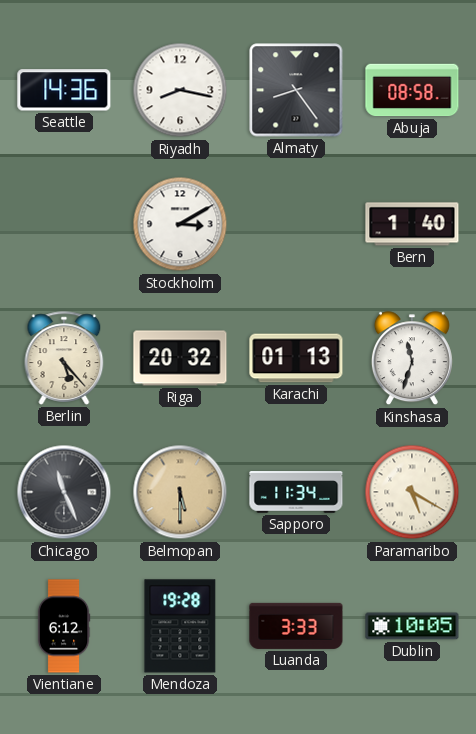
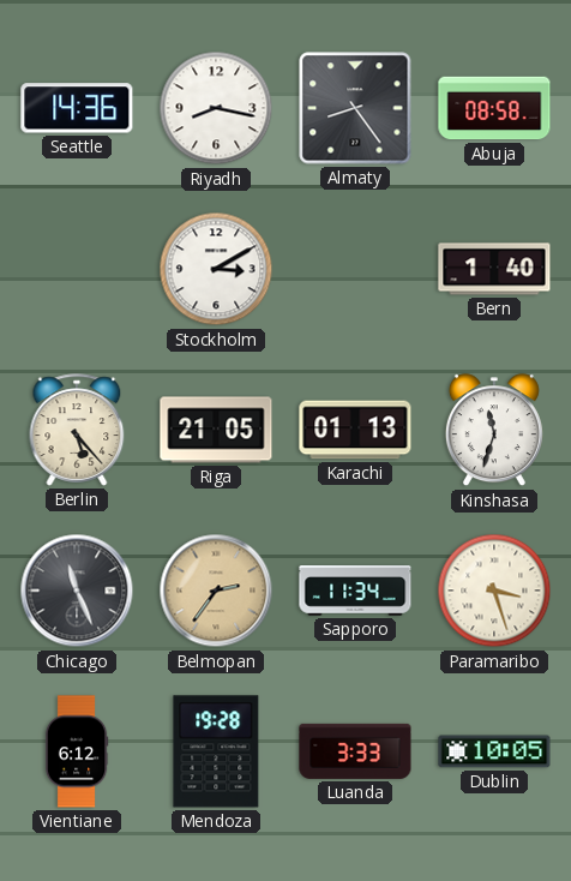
Riga: 20:32 -> 21:05 (216, 430)
Belmopan: 5:30 -> 2:36 (216, 591)
Paramaribo: 5:20 -> 3:27 (494, 591)
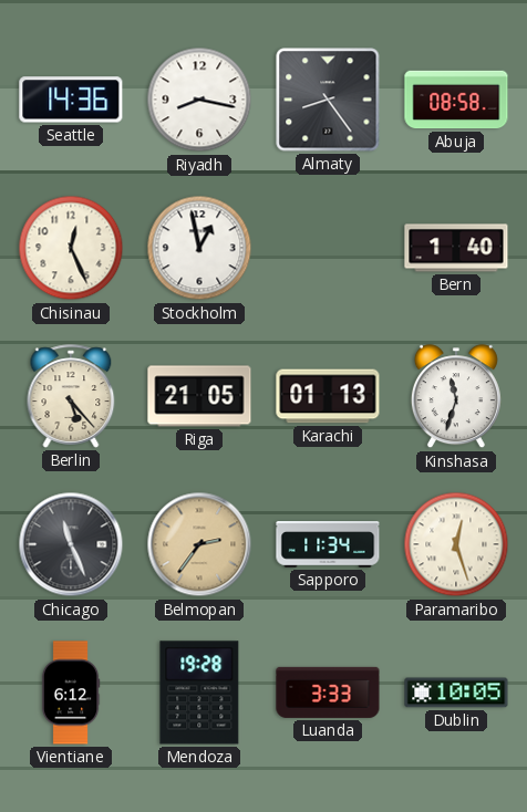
Chisinau: none -> 12:26 (71, 248)
Stockholm: 3:10 -> 12:58 (199, 248)
Paramaribo: 3:27 -> 12:27 (456, 544)
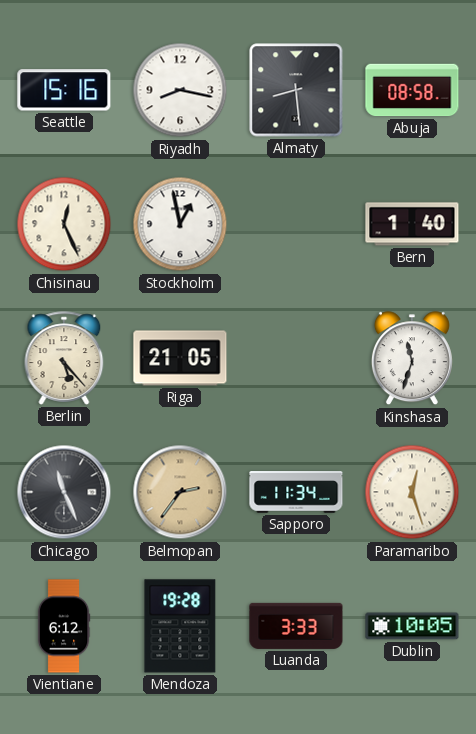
Seattle: 14:36 -> 15:16 (64, 90)
Almaty: 8:24 -> 8:29 (296, 90)
Karachi: 01:13 -> none (328, 396)
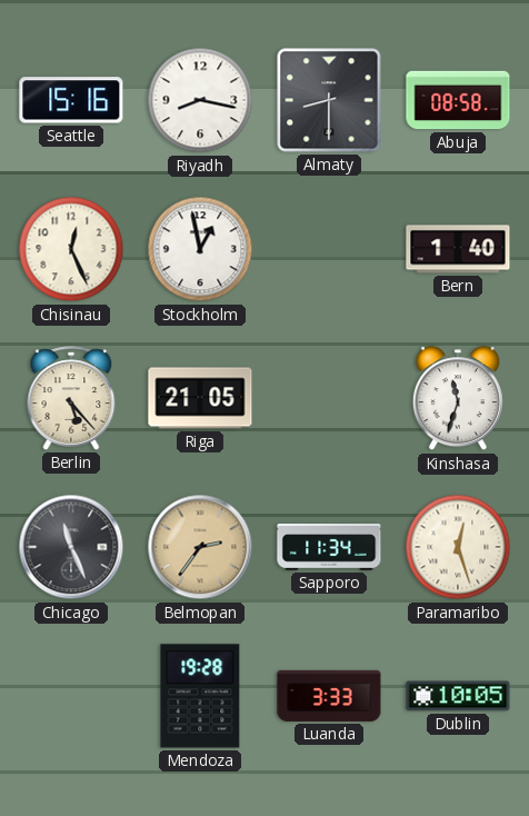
Almaty: 8:29 -> 8:30 (329, 100)
Vientiane: 6:12 -> none (64, 626)
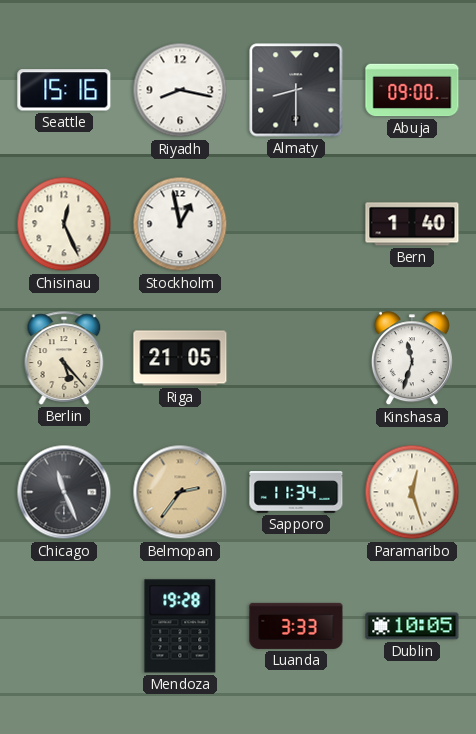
Abuja: 08:58 -> 09:00 (412, 90)
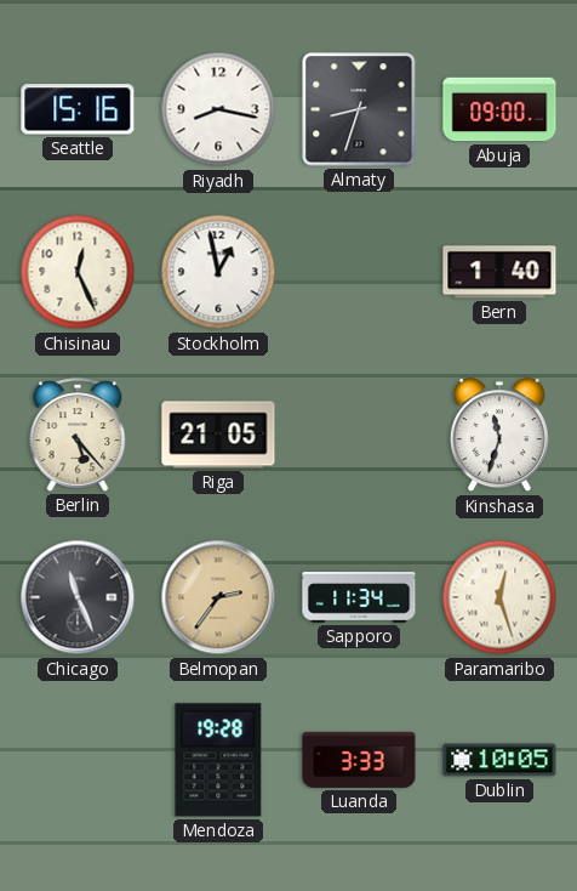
Almaty: 8:30 -> 8:33 (359, 109)
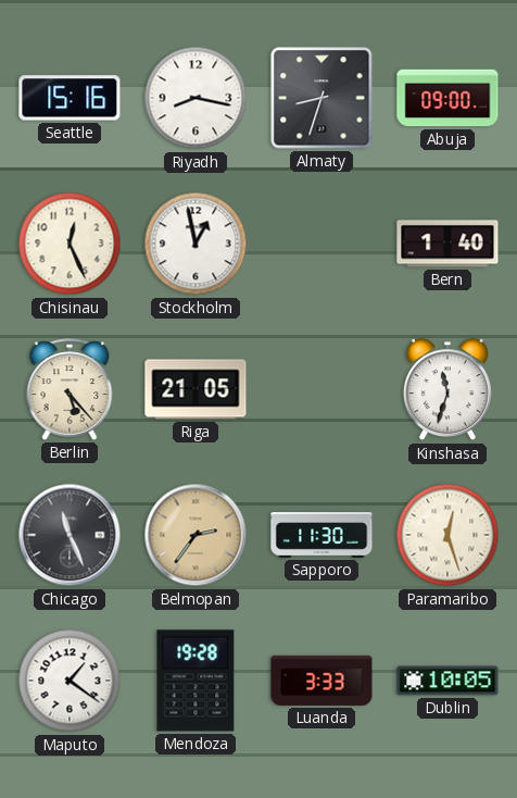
Sapporo: 11:34 -> 11:30 (321, 535)
Maputo: none -> 1:21 (70, 681)
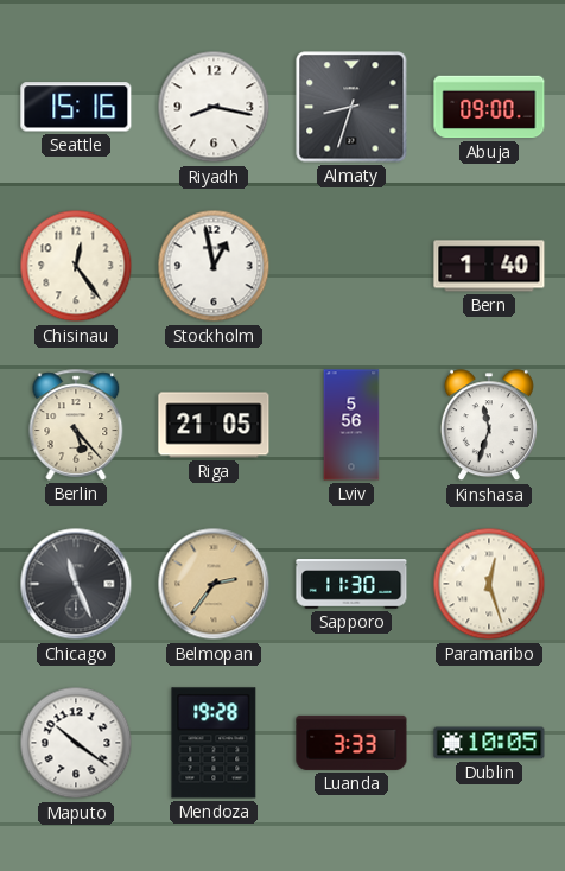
Chisinau: 12:26 -> 12:24 (76, 266)
Lviv: none -> 5:56 (351, 425)
Maputo: 1:21 -> 10:21 (76, 743)
